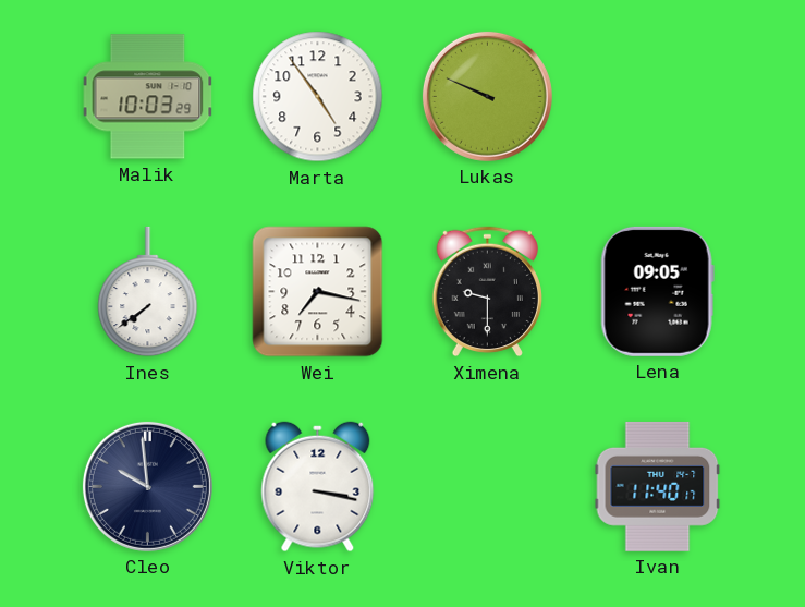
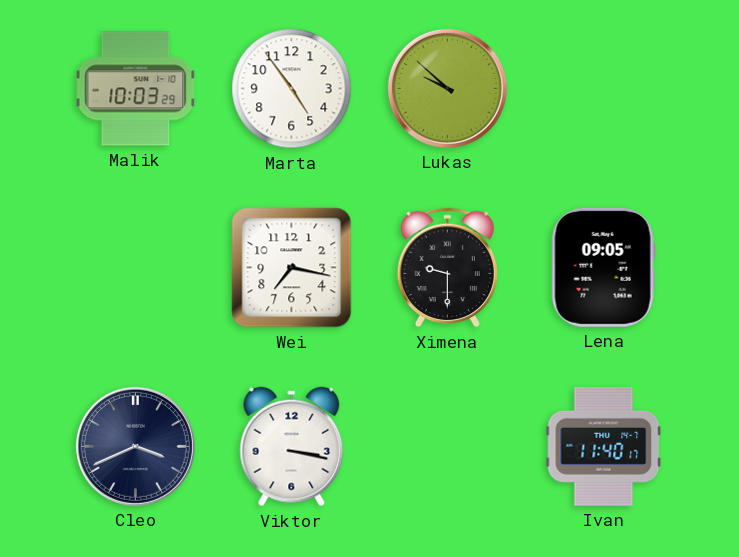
Lukas: 9:49 -> 9:52 (447, 88)
Ines: 7:39 -> none (148, 292)
Cleo: 9:59 -> 3:41 (135, 446)
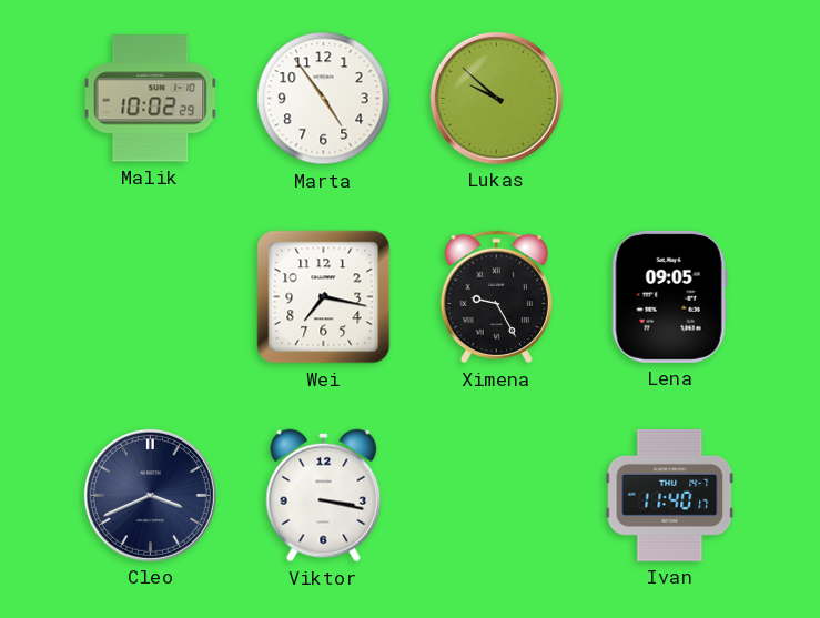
Malik: 10:03 -> 10:02 (151, 99)
Ximena: 9:30 -> 9:25 (496, 297)
